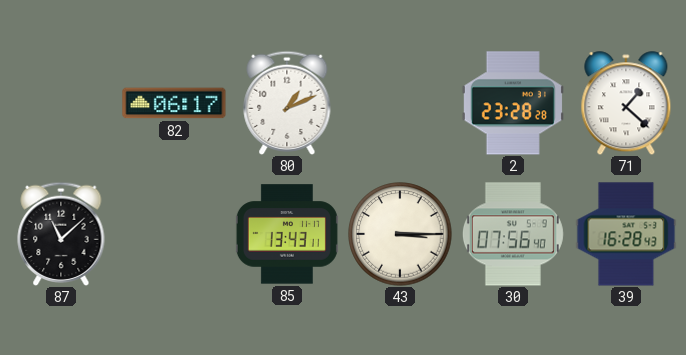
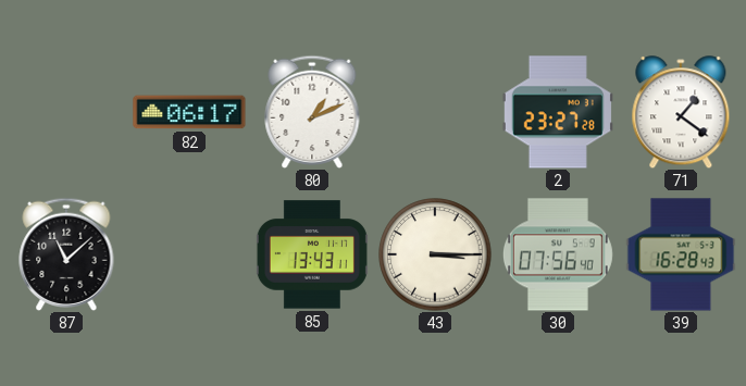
2: 23:28 -> 23:27 (558, 112)
71: 1:22 -> 1:21 (681, 112)
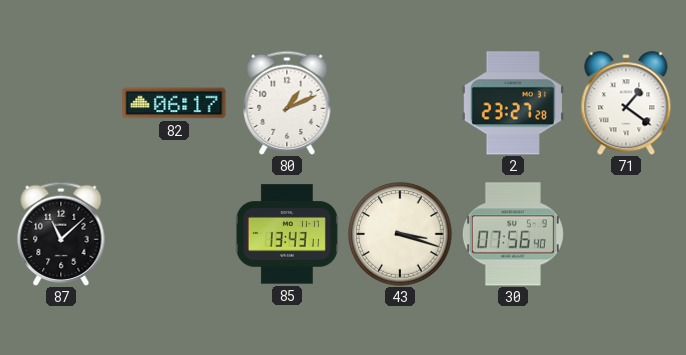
43: 3:15 -> 3:18 (400, 234)
39: 16:28 -> none (681, 254)
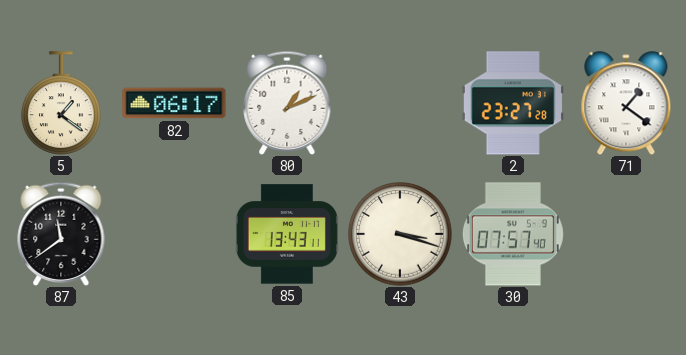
5: none -> 1:21 (61, 103)
87: 11:08 -> 11:39 (61, 233)
30: 07:56 -> 07:57 (513, 234)
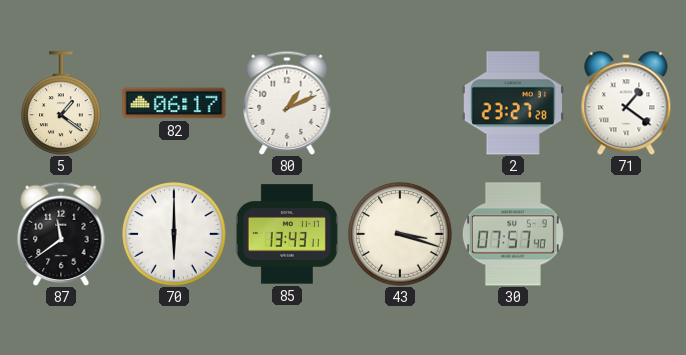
70: none -> 6:00 (174, 234)
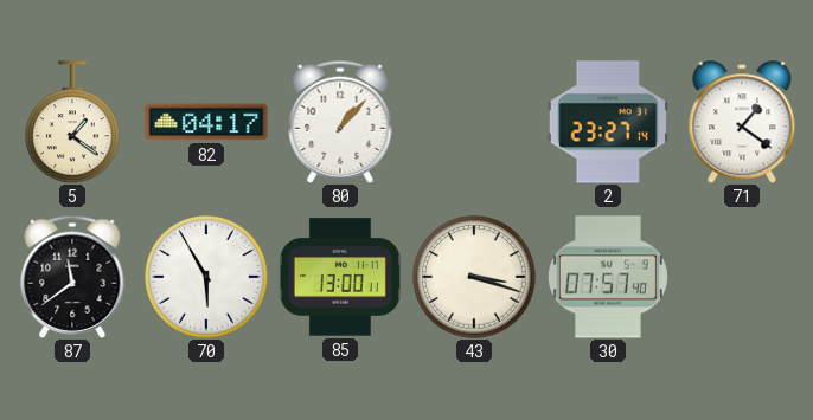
82: 06:17 -> 04:17 (206, 122)
80: 1:11 -> 1:07 (340, 121)
2: 23:27:28 -> 23:27:14 (608, 122)
70: 6:00 -> 5:55 (206, 277)
85: 13:43 -> 13:00 (340, 277)
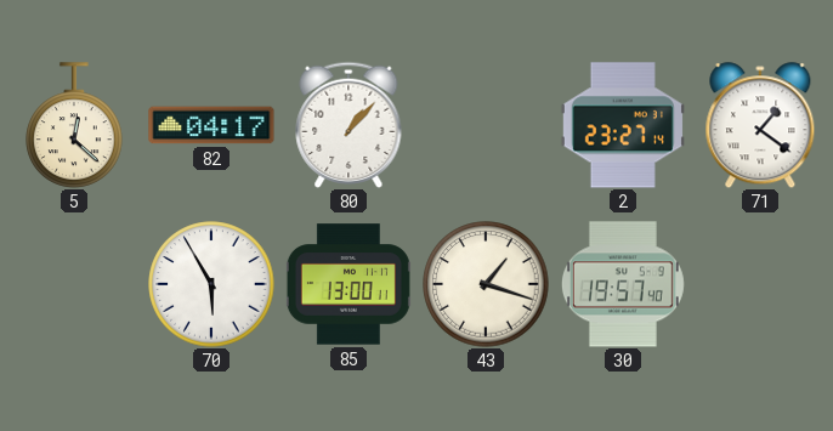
5: 1:21 -> 12:22 (74, 125)
87: 11:39 -> none (72, 276)
43: 3:18 -> 1:18 (486, 284)
30: 07:57 -> 19:57 (623, 284)
